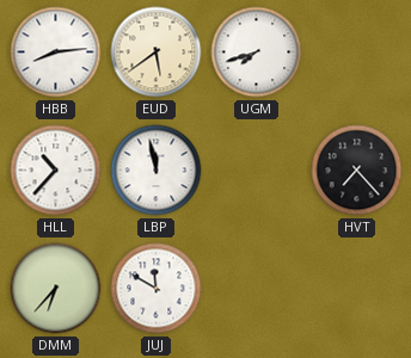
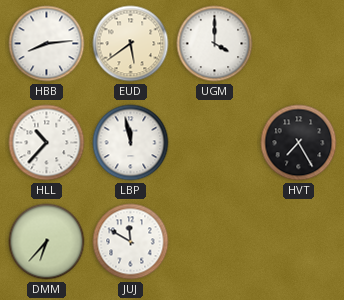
UGM: 7:42 -> 4:00 (215, 44)
HVT: 7:23 -> 7:25 (299, 143)
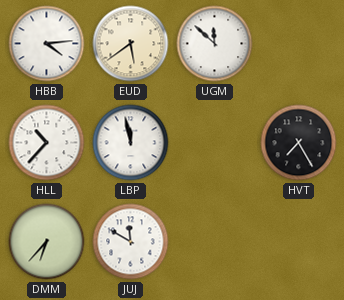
HBB: 8:14 -> 4:14 (47, 44)
UGM: 4:00 -> 11:52 (215, 44)
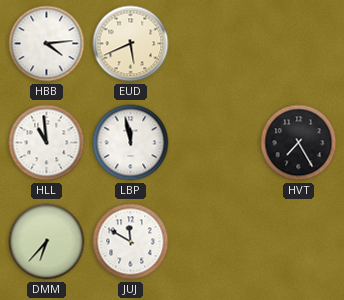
EUD: 5:39 -> 5:41 (131, 44)
UGM: 11:52 -> none (215, 44)
HLL: 10:37 -> 10:59 (47, 143)
